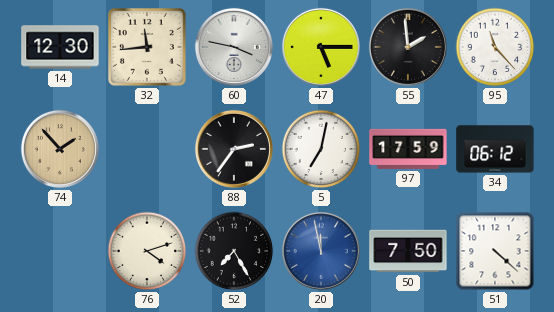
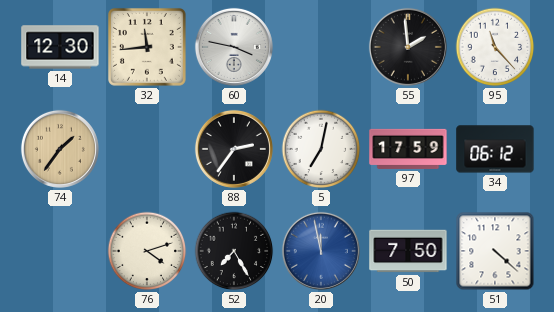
47: 5:15 -> none (321, 47)
74: 1:53 -> 1:36 (60, 149)
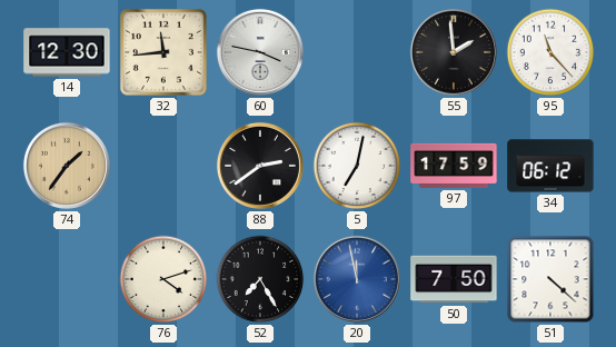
88: 2:36 -> 2:39 (260, 166)
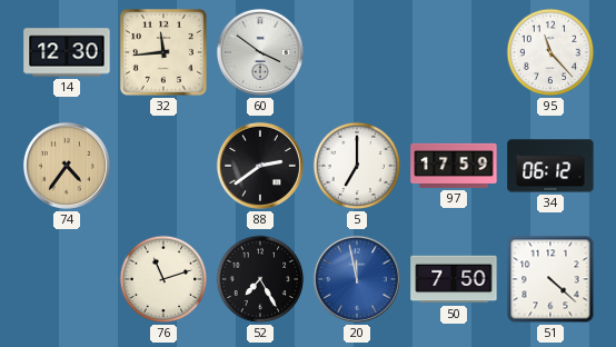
60: 3:47 -> 3:51 (260, 52)
55: 1:59 -> none (454, 52)
74: 1:36 -> 4:36 (67, 166)
5: 7:02 -> 7:00 (357, 166)
76: 4:12 -> 11:12 (163, 279)
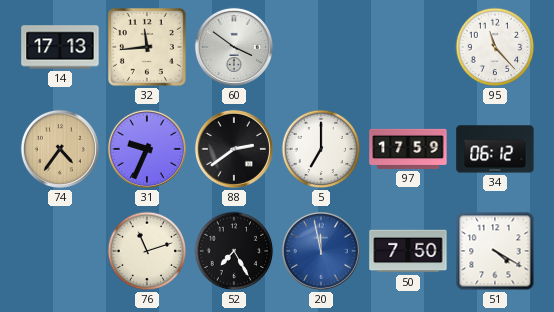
14: 12:30 -> 17:13 (60, 47)
31: none -> 9:34 (147, 149)
51: 4:22 -> 4:20 (495, 251)
